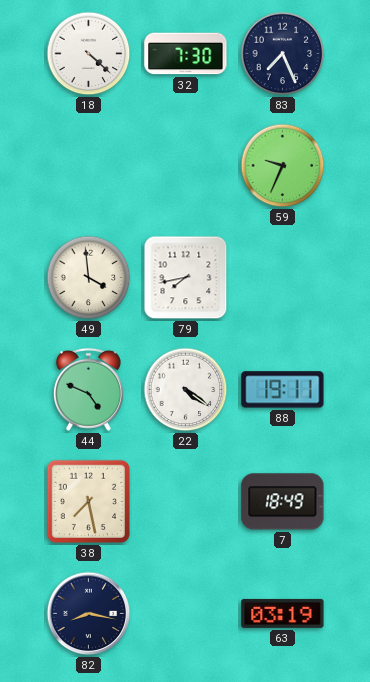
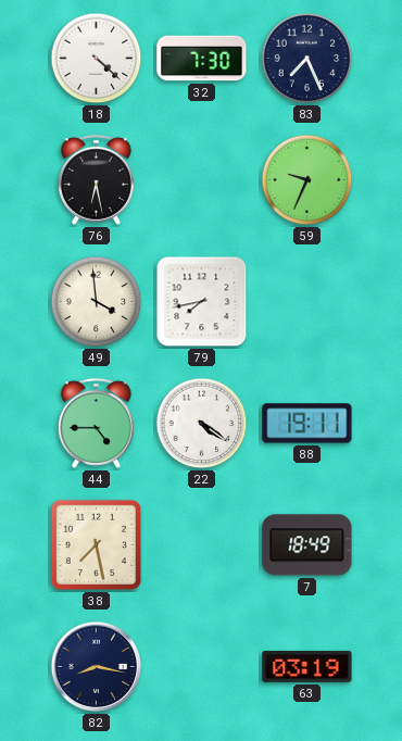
76: none -> 6:28 (96, 179)
44: 4:49 -> 4:45 (96, 423)
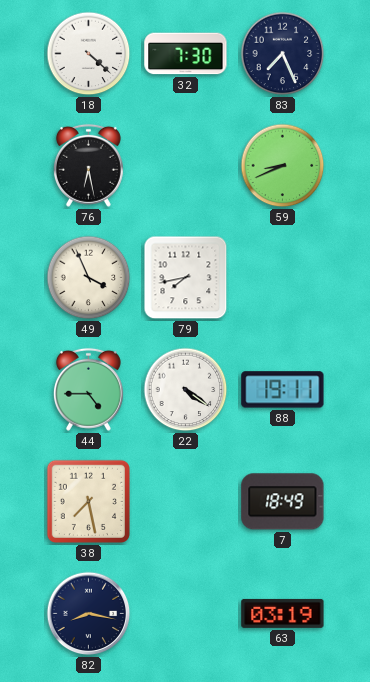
59: 9:34 -> 8:41 (283, 166)
49: 3:59 -> 3:56 (89, 278)
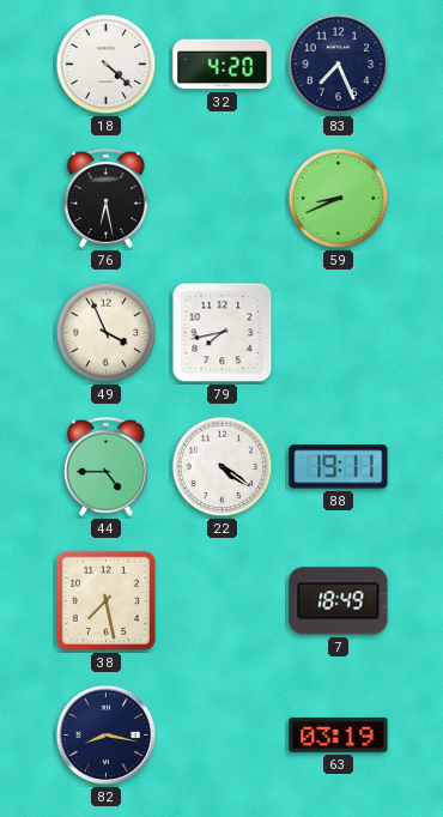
32: 7:30 -> 4:20 (223, 65)
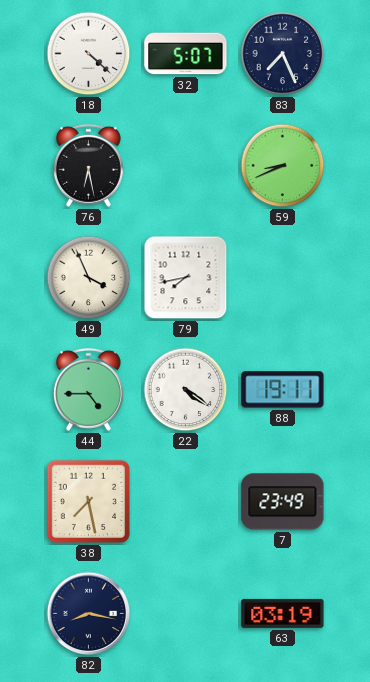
32: 4:20 -> 5:07 (186, 54)
7: 18:49 -> 23:49 (283, 502)
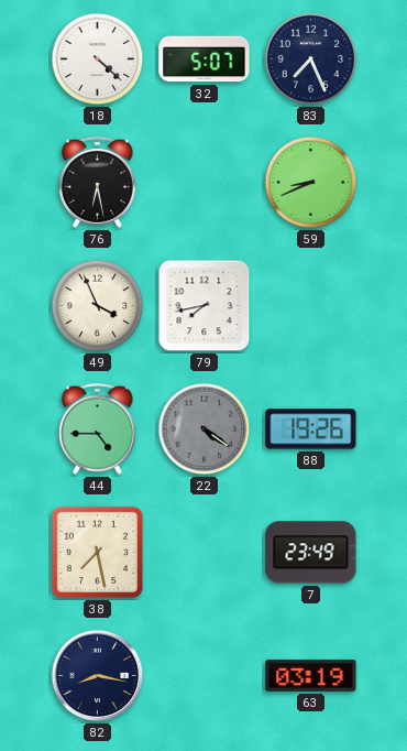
22 dial: white -> grey (205, 429)
88: 19:11 -> 19:26 (311, 429)
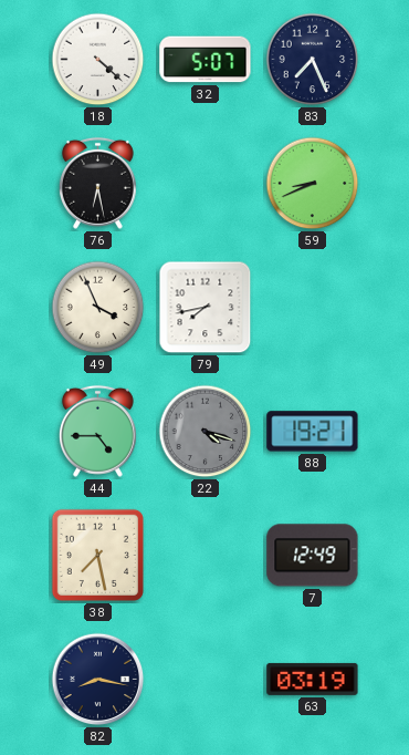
22: 4:21 -> 4:18 (206, 432)
88: 19:26 -> 19:21 (313, 432)
7: 23:49 -> 12:49 (313, 556)
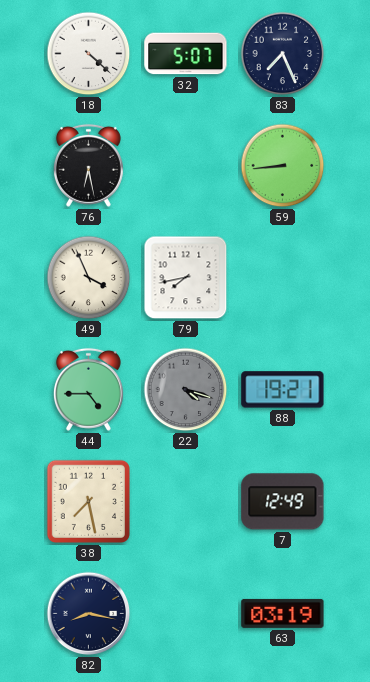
59: 8:41 -> 8:44 (283, 166)
